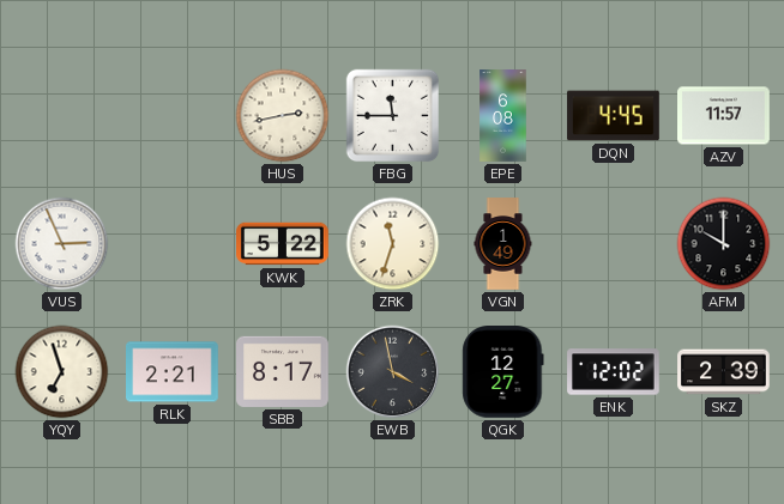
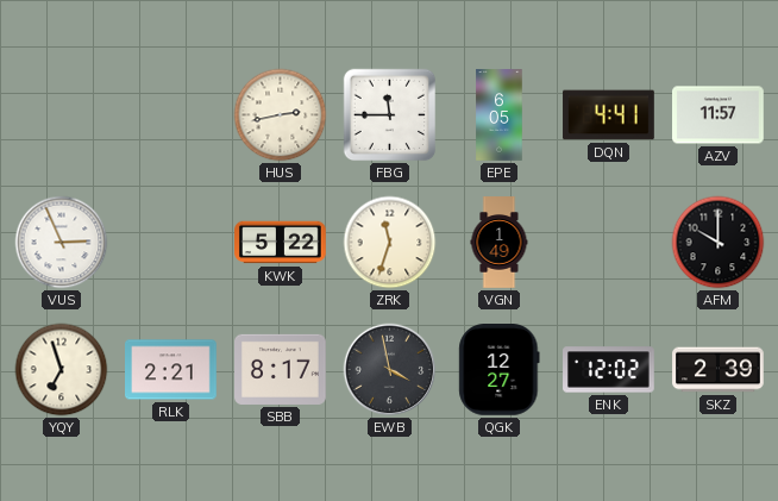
EPE: 6:08 -> 6:05 (500, 115)
DQN: 4:45 -> 4:41 (609, 115)
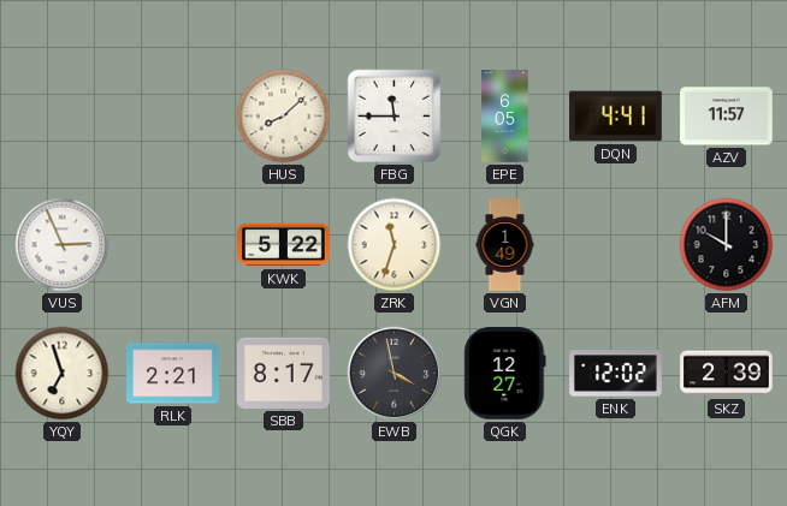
HUS: 2:43 -> 8:08 (284, 117)
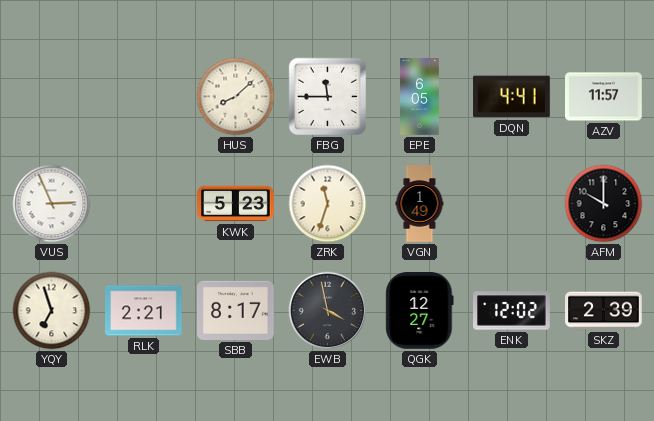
KWK: 5:22 -> 5:23 (236, 204)
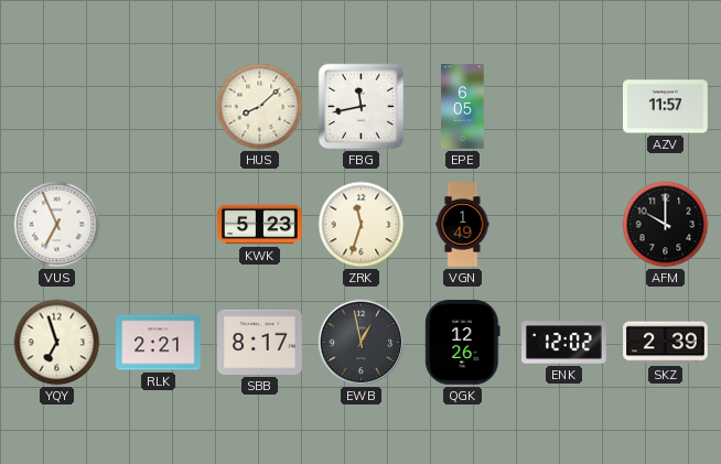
FBG: 11:45 -> 11:43 (362, 107)
DQN: 4:41 -> none (512, 97)
VUS: 2:56 -> 6:56 (57, 225)
EWB: 3:58 -> 12:58 (362, 343)
QGK: 12:27 -> 12:26 (463, 343)
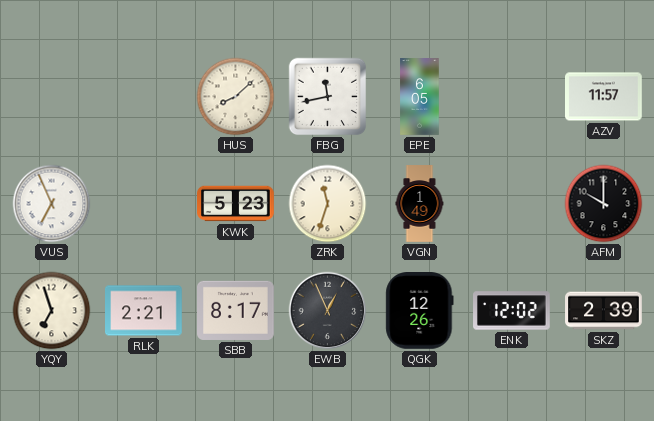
EWB: 12:58 -> 12:56 (328, 311)
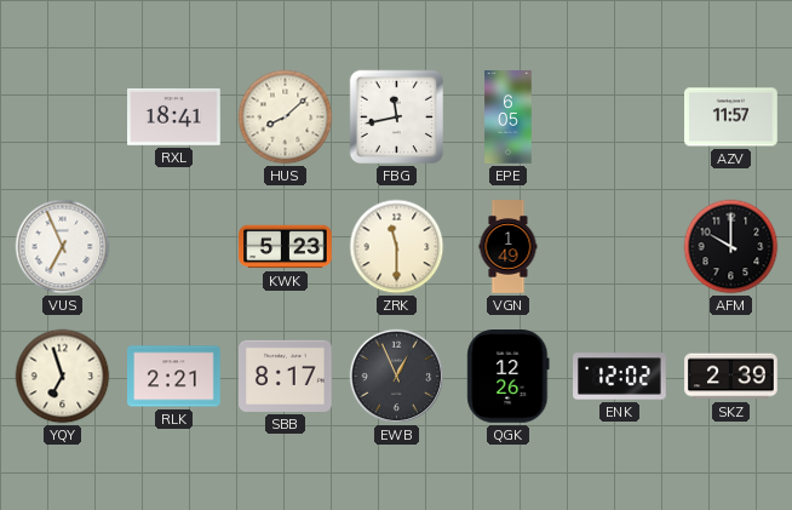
RXL: none -> 18:41 (174, 116)
ZRK: 11:33 -> 11:30 (397, 247)
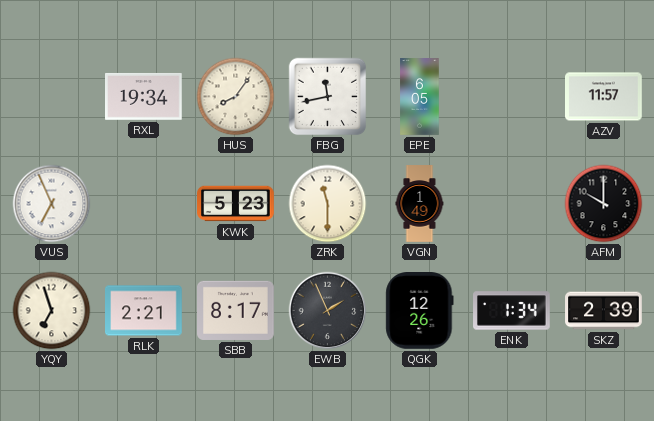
RXL: 18:41 -> 19:34 (144, 96)
HUS: 8:08 -> 8:06 (236, 97)
EWB: 12:56 -> 1:56 (328, 311)
ENK: 12:02 -> 1:34 (512, 311)
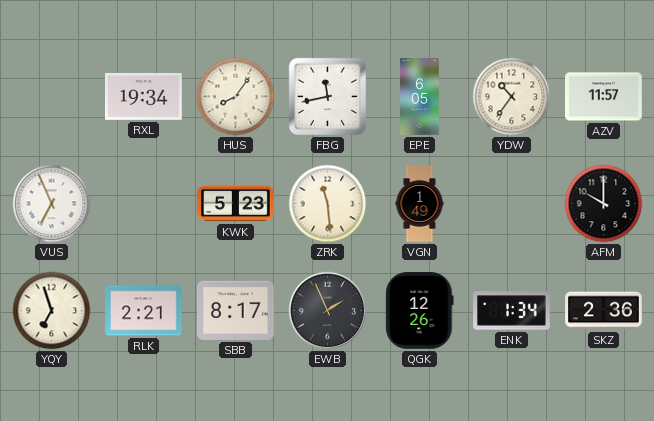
YDW: none -> 10:36 (512, 97)
ZRK: 11:30 -> 11:29 (328, 204)
SKZ: 2:39 -> 2:36 (604, 311)
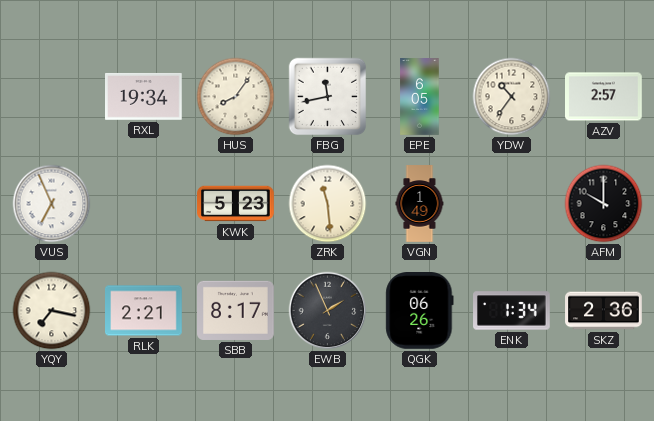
AZV: 11:57 -> 2:57 (604, 97)
YQY: 6:57 -> 7:17 (52, 311)
QGK: 12:26 -> 06:26 (420, 311)
